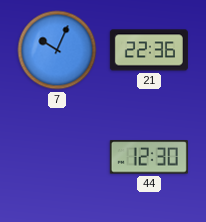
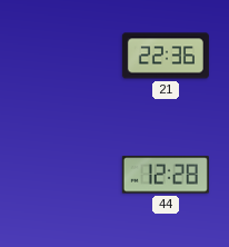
7: 10:04 -> none (57, 50)
44: 12:30 -> 12:28 (166, 175)
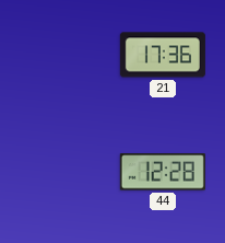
21: 22:36 -> 17:36 (163, 55)
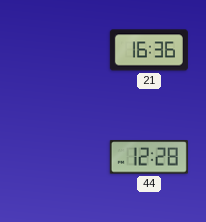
21: 17:36 -> 16:36 (149, 50)
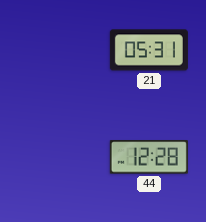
21: 16:36 -> 05:31 (149, 50)
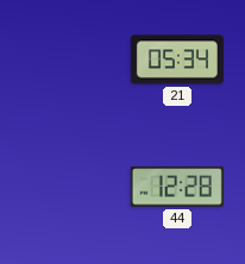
21: 05:31 -> 05:34 (177, 59)
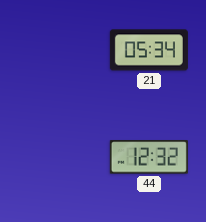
44: 12:28 -> 12:32 (149, 157)
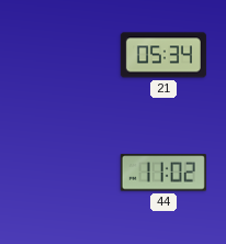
44: 12:32 -> 11:02 (163, 173)
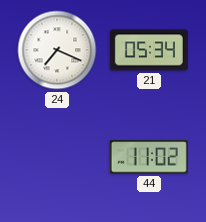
24: none -> 7:19 (57, 50)
